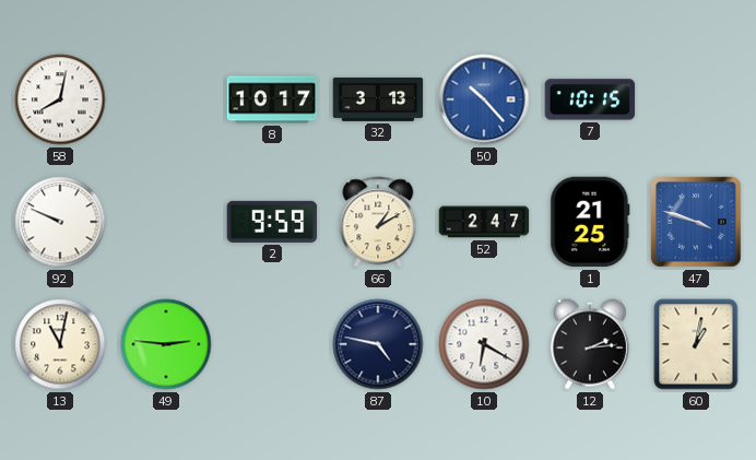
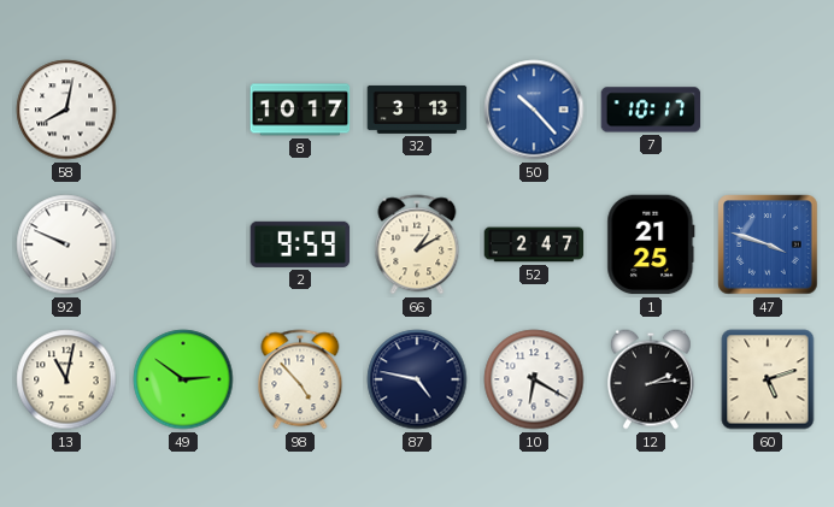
7: 10:15 -> 10:17 (651, 110)
49: 2:46 -> 2:51 (183, 379)
98: none -> 4:53 (300, 379)
60: 1:02 -> 5:12 (768, 379)
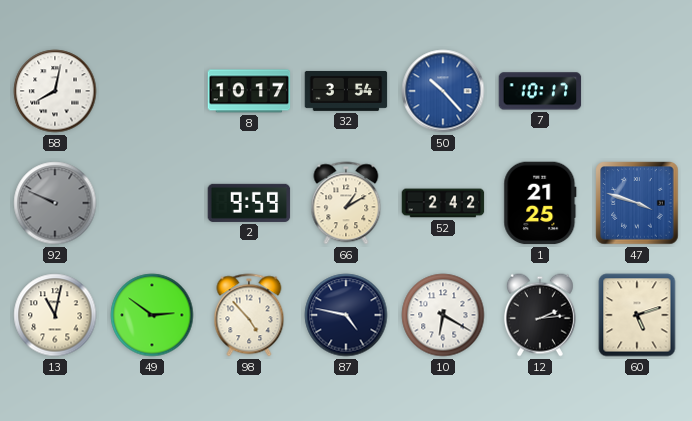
32: 3:13 -> 3:54 (346, 91)
92 dial: white -> grey (55, 203)
52: 2:47 -> 2:42 (443, 203)
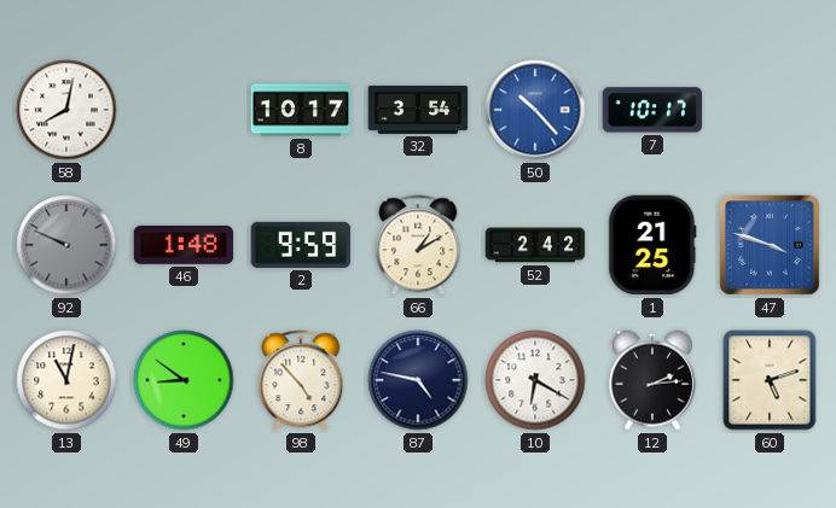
46: none -> 1:48 (184, 245)
49: 2:51 -> 8:51 (184, 380)
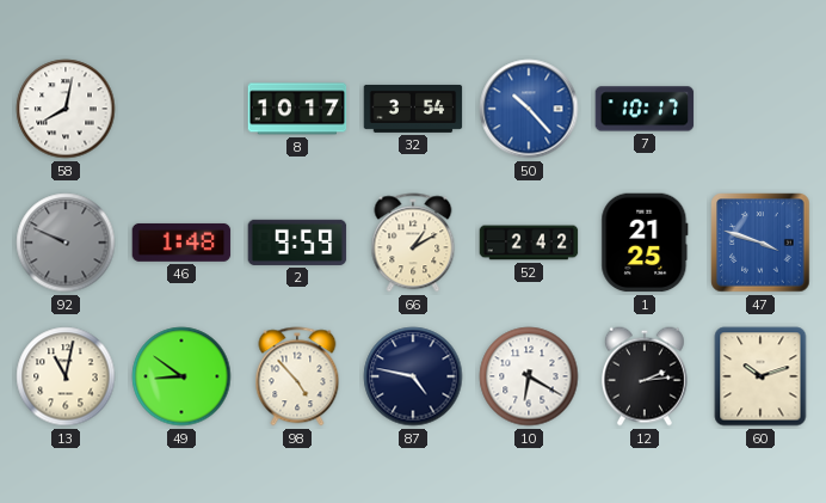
60: 5:12 -> 10:12 (760, 376)
